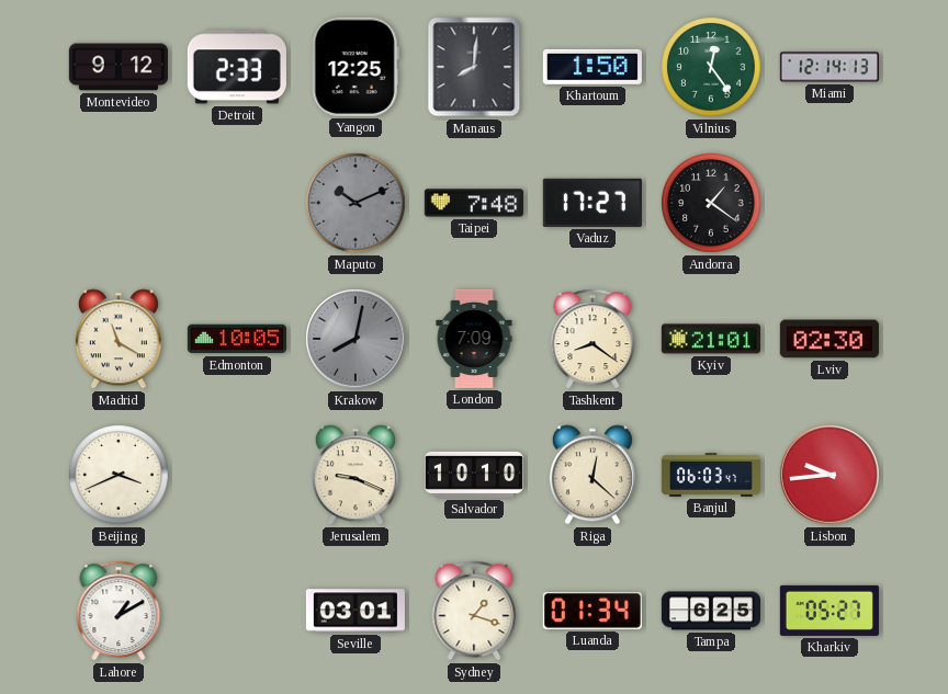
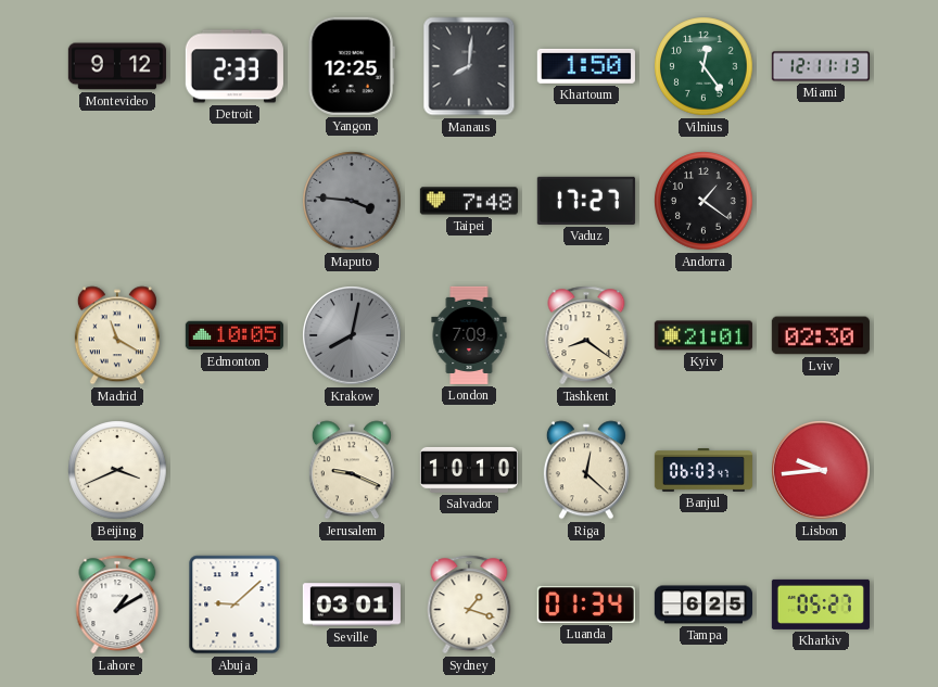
Miami: 12:14 -> 12:11 (821, 66)
Maputo: 10:11 -> 3:46 (352, 201)
Abuja: none -> 9:08 (234, 605)
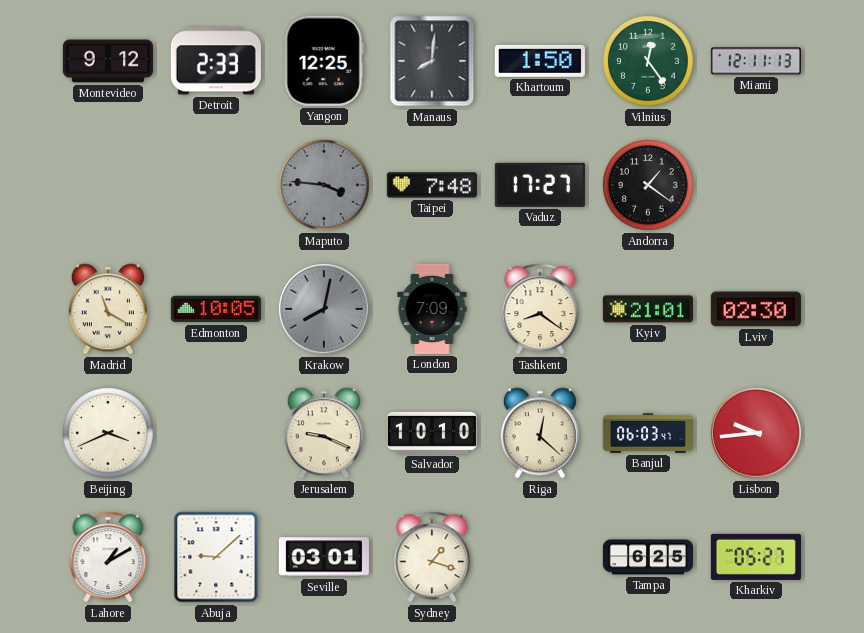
Luanda: 01:34 -> none (586, 605)
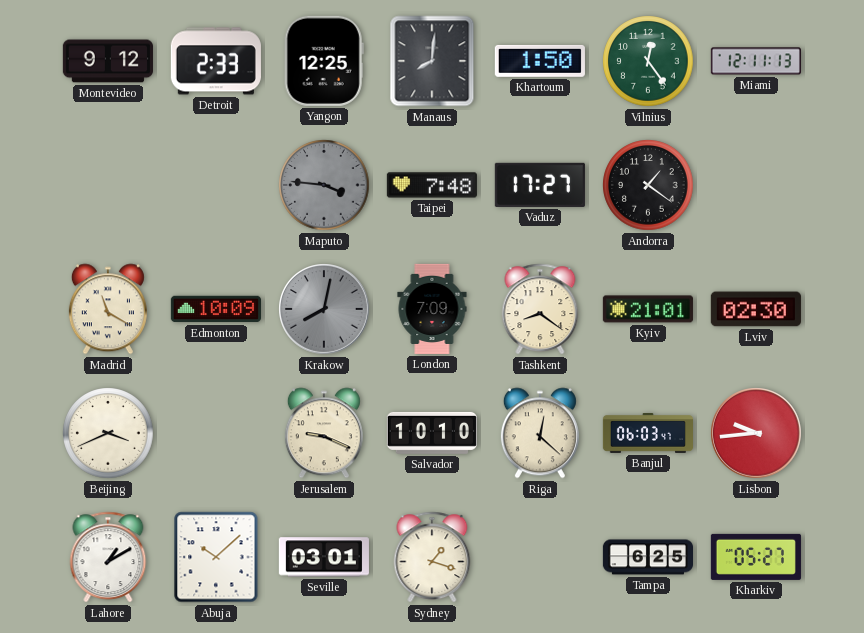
Edmonton: 10:05 -> 10:09 (216, 309)
Abuja: 9:08 -> 10:08 (216, 557)
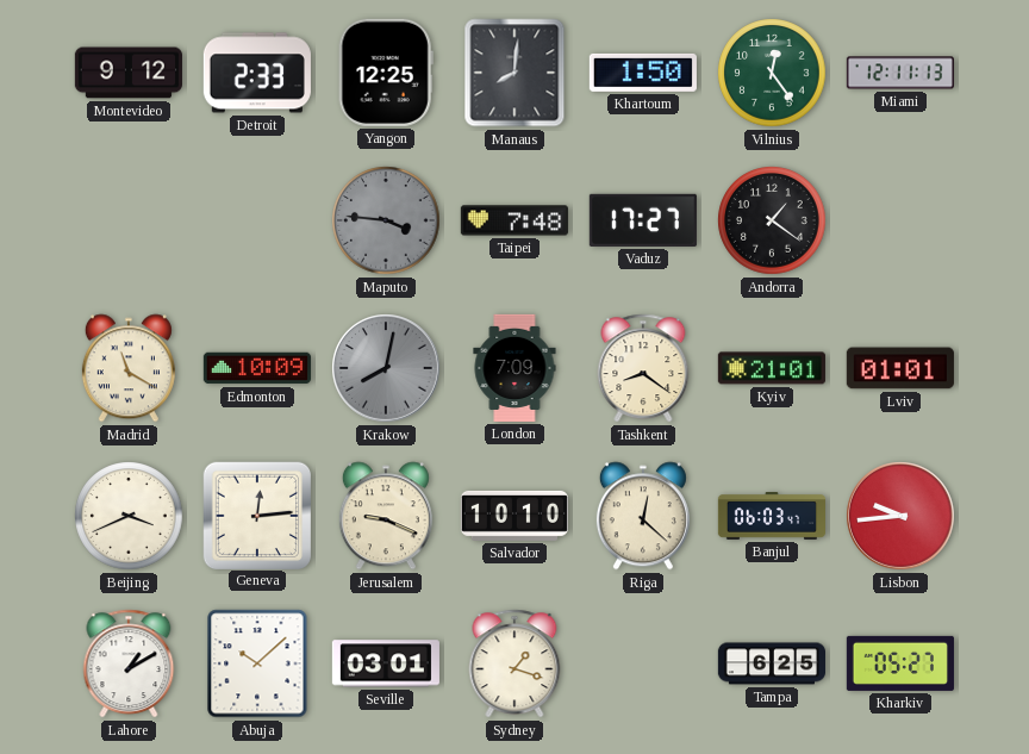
Lviv: 02:30 -> 01:01 (900, 368)
Geneva: none -> 12:14 (256, 515)
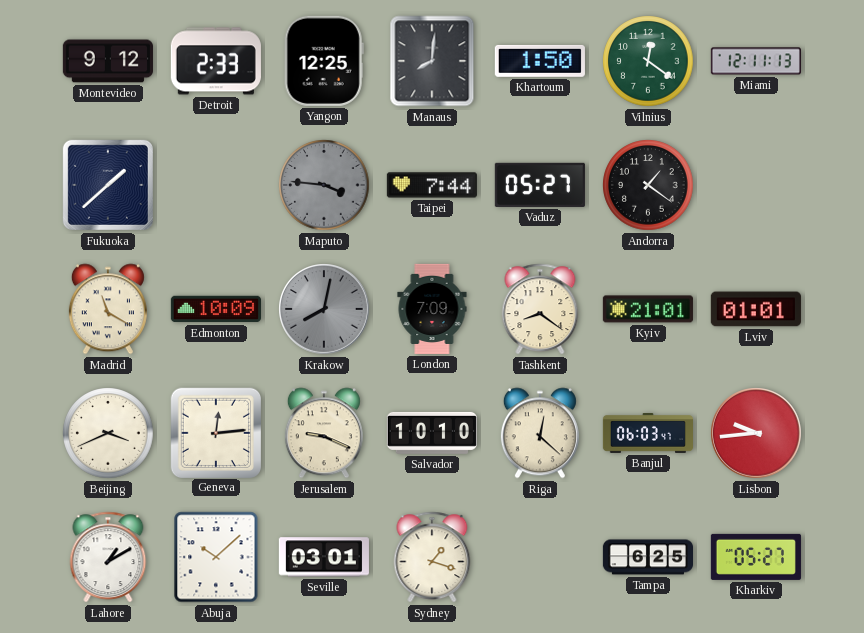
Vilnius: 12:24 -> 12:21 (648, 61)
Fukuoka: none -> 1:38 (108, 185)
Taipei: 7:48 -> 7:44 (432, 185)
Vaduz: 17:27 -> 05:27 (540, 185)
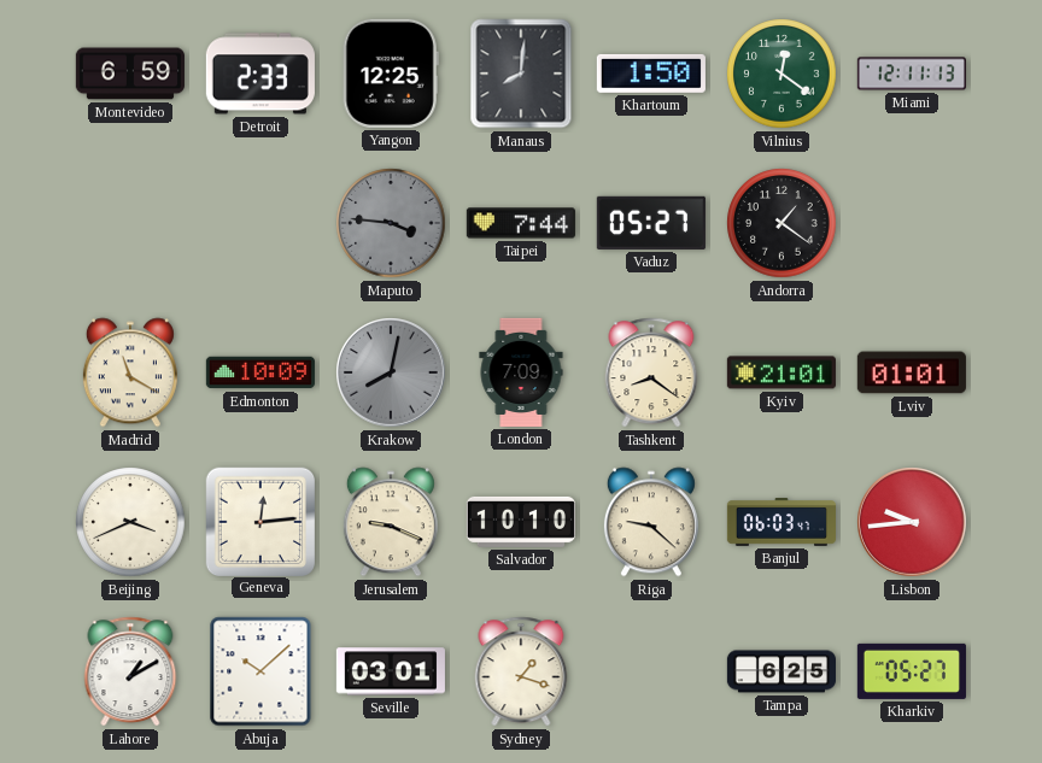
Montevideo: 9:12 -> 6:59 (130, 74)
Fukuoka: 1:38 -> none (108, 185)
Riga: 12:22 -> 9:22 (651, 522)
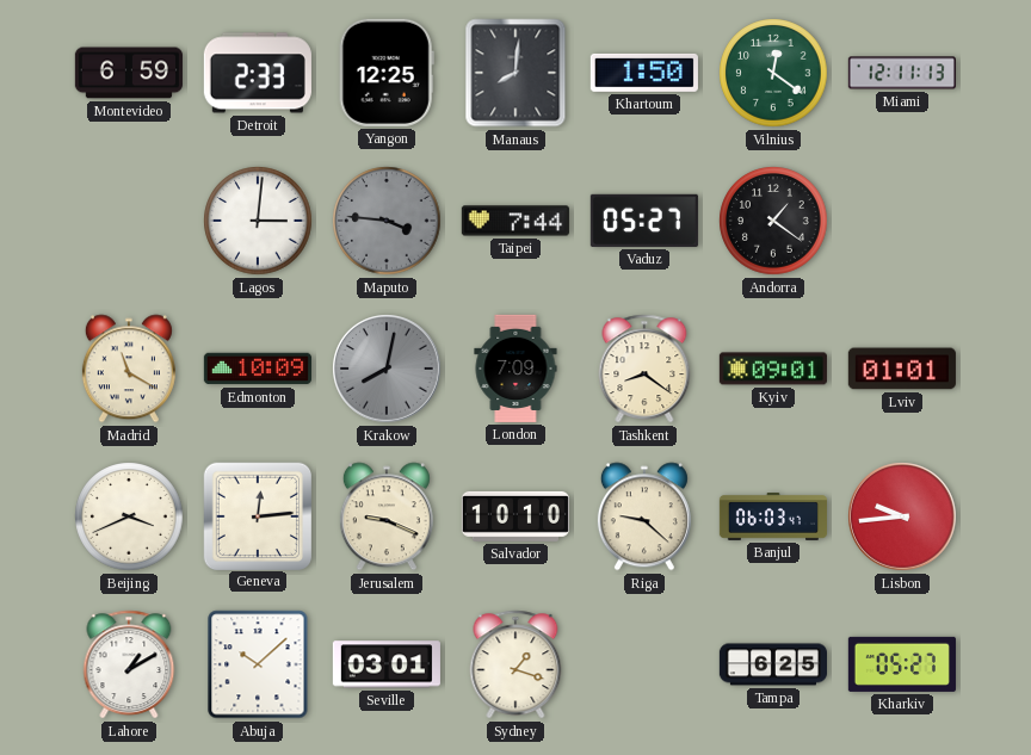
Lagos: none -> 3:01 (258, 221)
Kyiv: 21:01 -> 09:01 (773, 369)
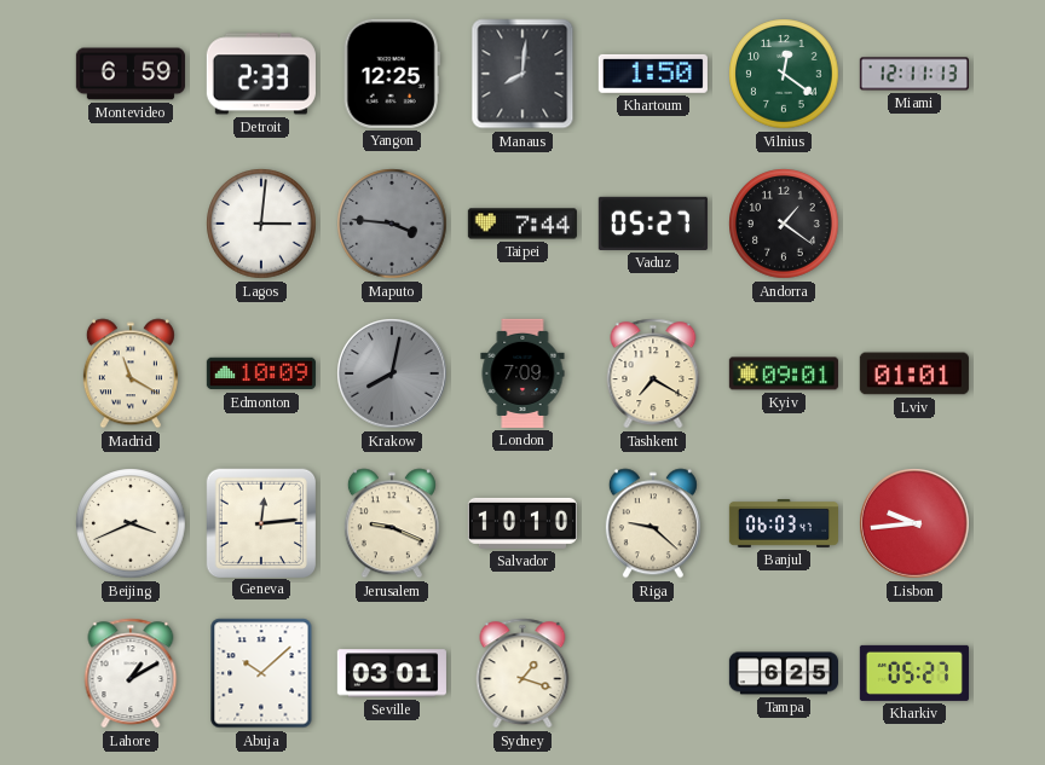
Tashkent: 8:21 -> 7:20 (653, 373)
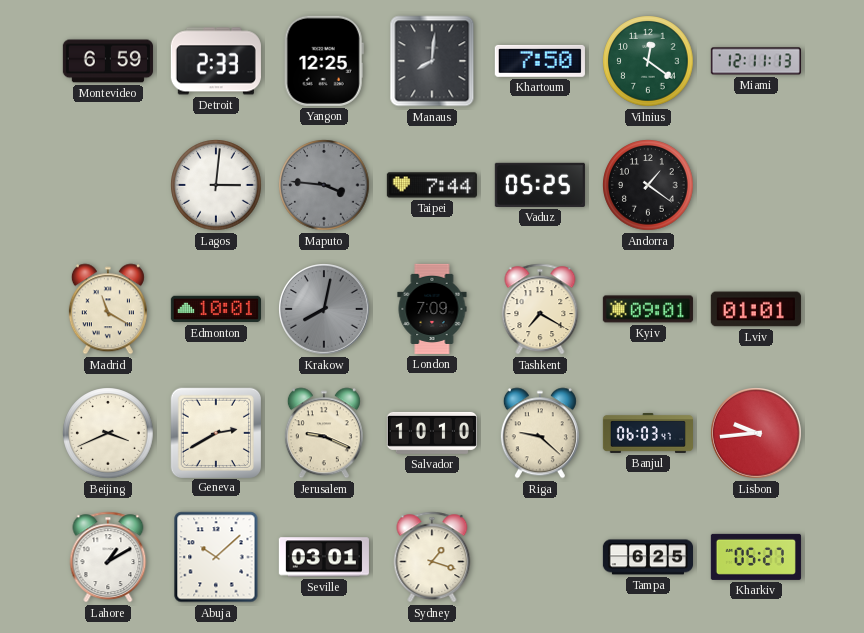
Khartoum: 1:50 -> 7:50 (540, 61)
Vaduz: 05:27 -> 05:25 (540, 185)
Edmonton: 10:09 -> 10:01 (216, 309)
Geneva: 12:14 -> 2:40 (215, 432)
